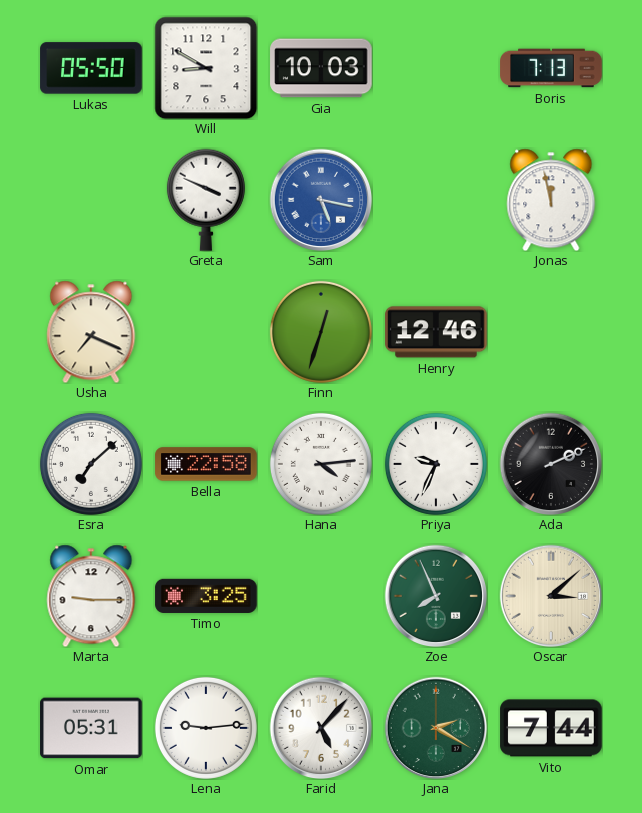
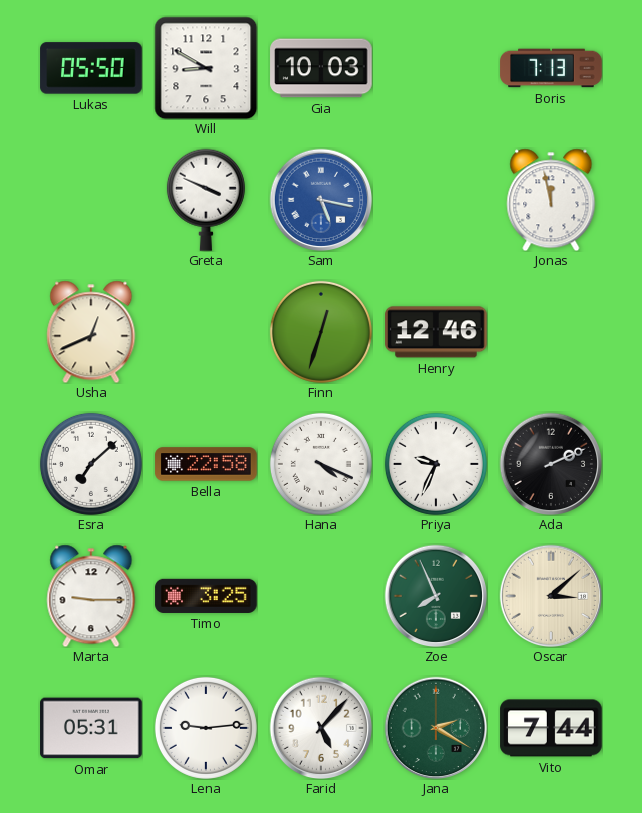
Usha: 7:19 -> 12:41 (91, 332)
Hana: 4:14 -> 4:19 (321, 464)
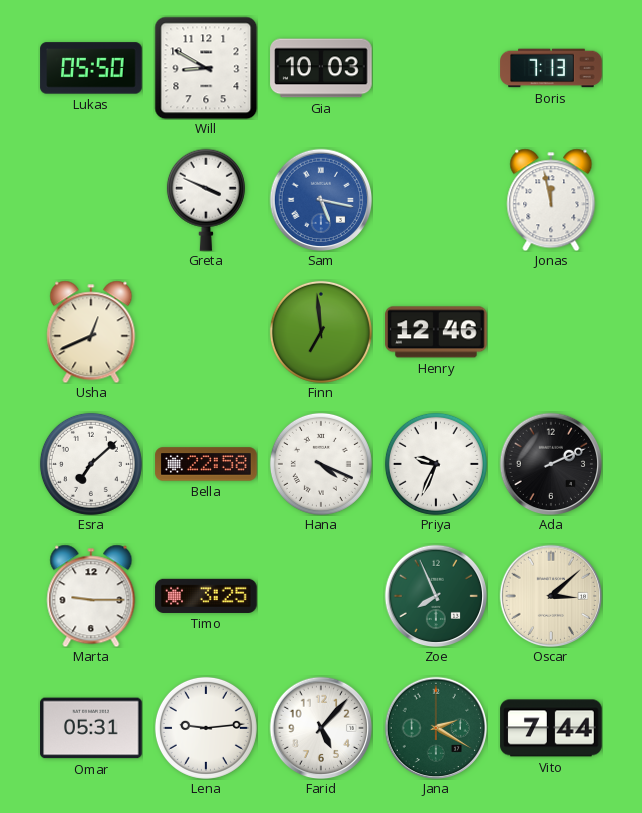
Finn: 12:33 -> 6:59 (321, 332)
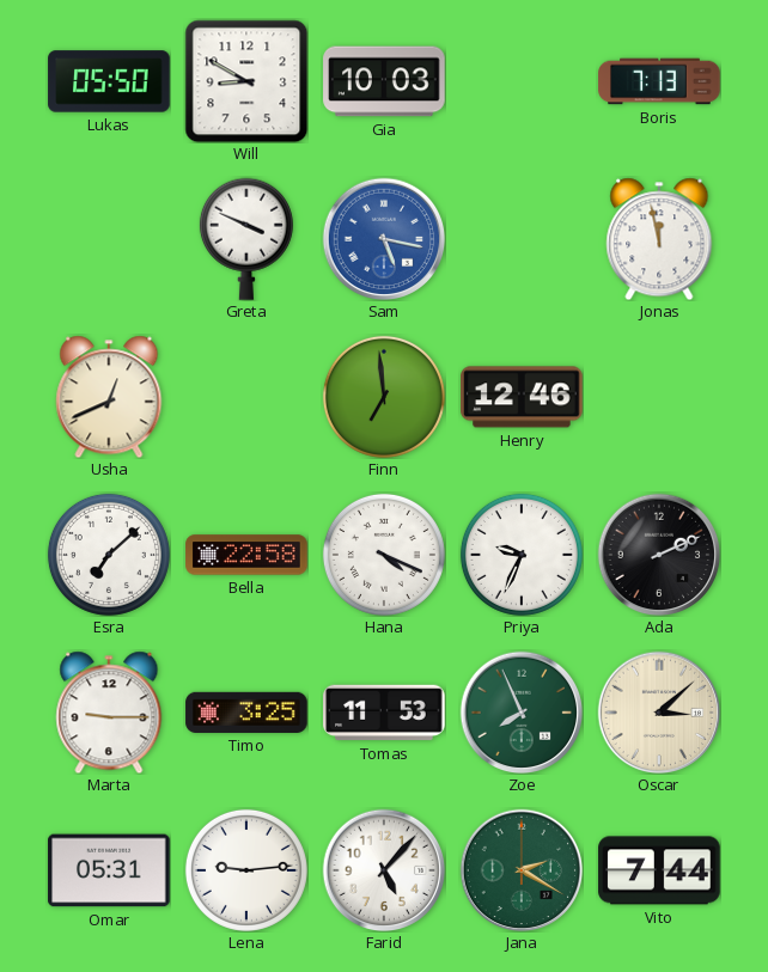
Tomas: none -> 11:53 (384, 713)
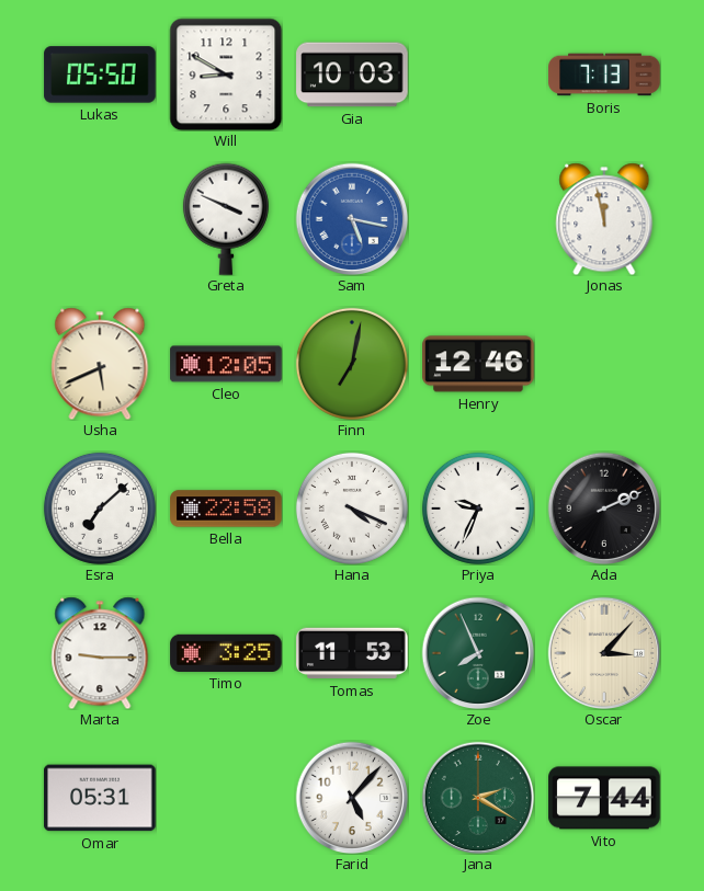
Usha: 12:41 -> 5:41 (100, 364)
Cleo: none -> 12:05 (226, 364)
Finn: 6:59 -> 7:02 (352, 364)
Oscar: 3:08 -> 3:07 (604, 653)
Lena: 9:14 -> none (246, 870)
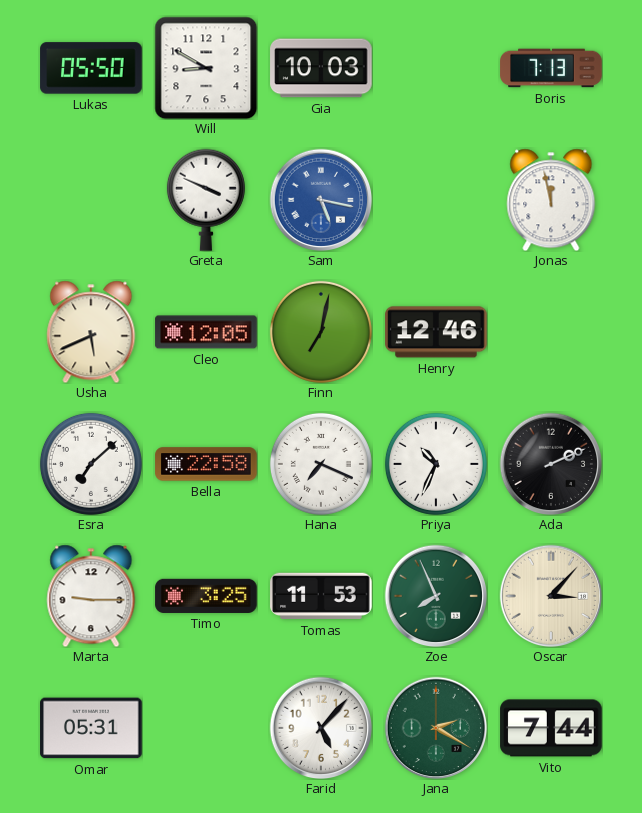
Hana: 4:19 -> 7:19 (321, 464)
Priya: 9:34 -> 10:34 (436, 464)
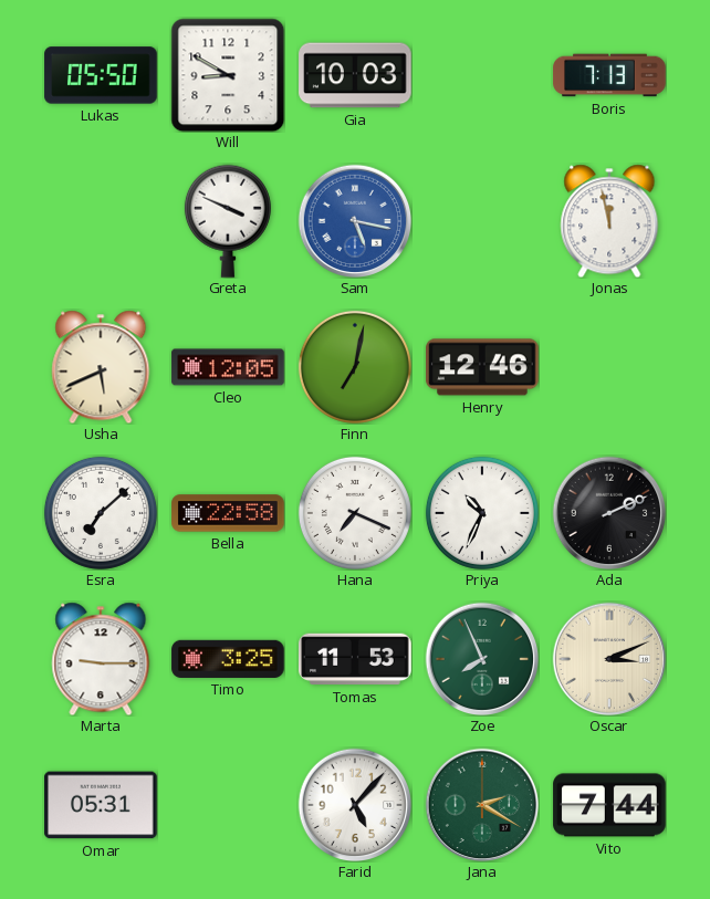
Oscar: 3:07 -> 3:11 (609, 659)
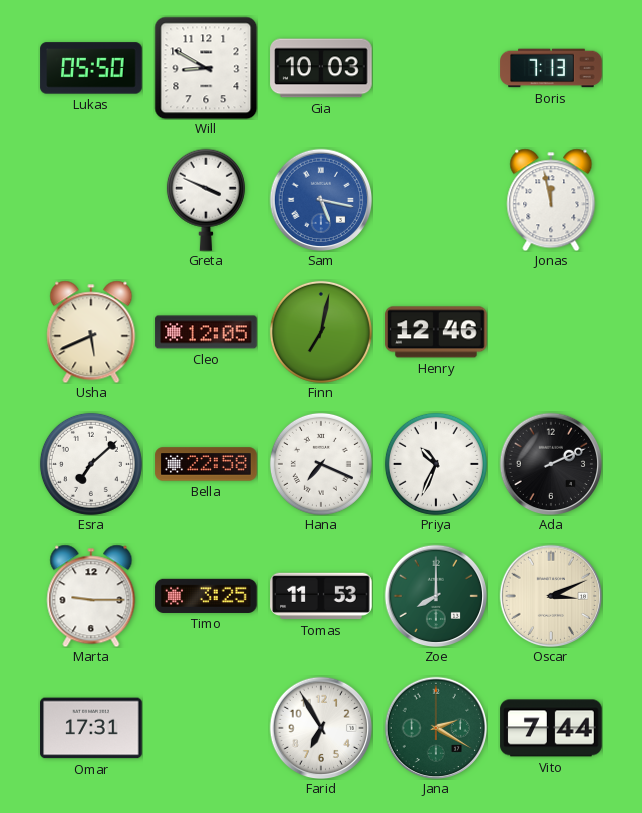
Zoe: 7:56 -> 8:00 (436, 596)
Omar: 05:31 -> 17:31 (91, 728)
Farid: 5:07 -> 6:55 (321, 728)
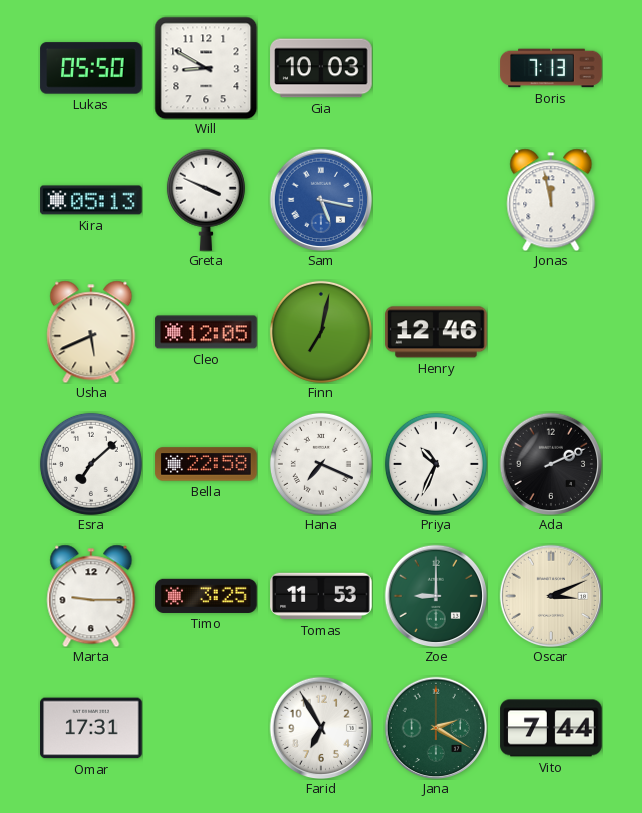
Kira: none -> 05:13 (91, 200)
Zoe: 8:00 -> 9:00 (436, 596)
